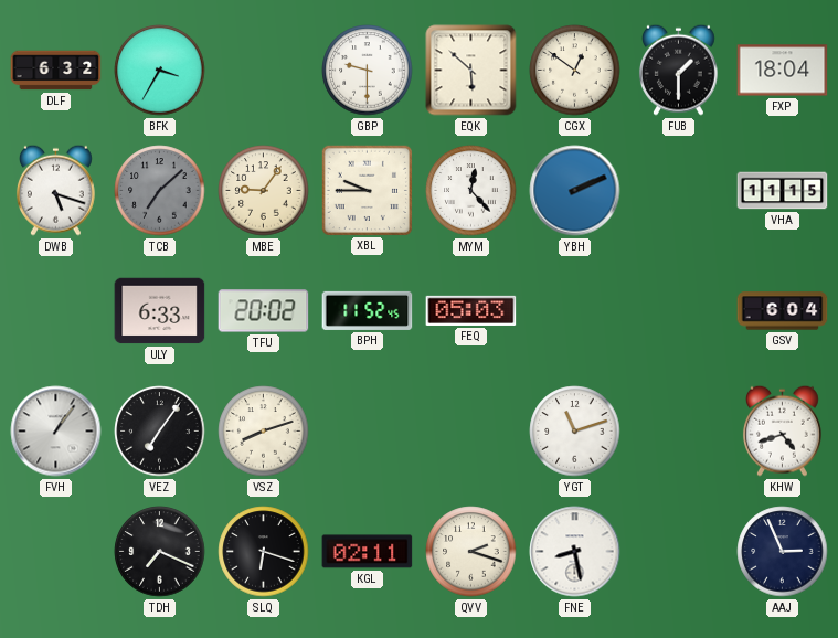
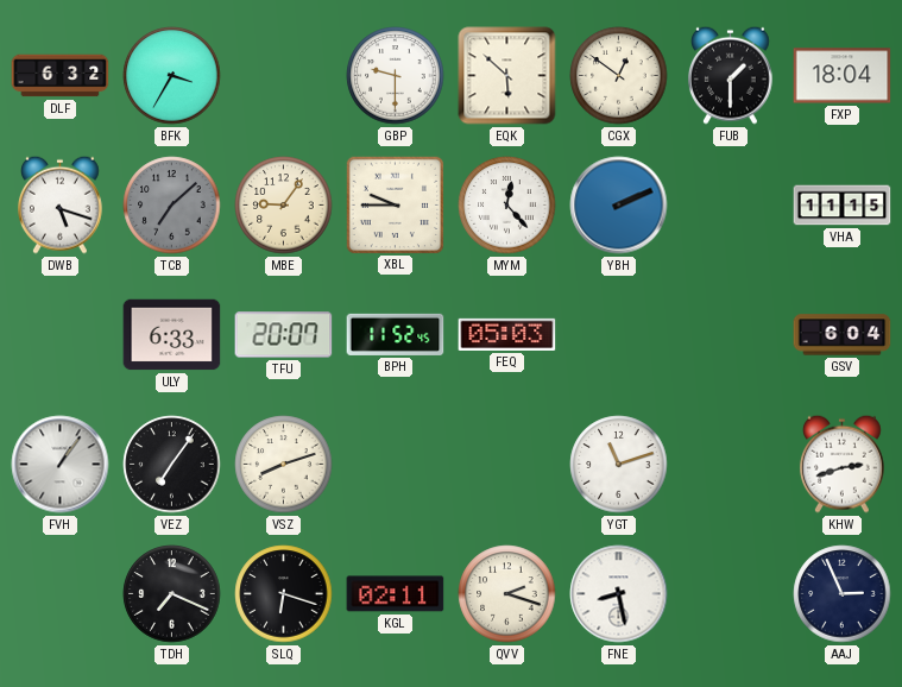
TFU: 20:02 -> 20:07 (284, 335)
KHW: 4:42 -> 2:42 (841, 464)
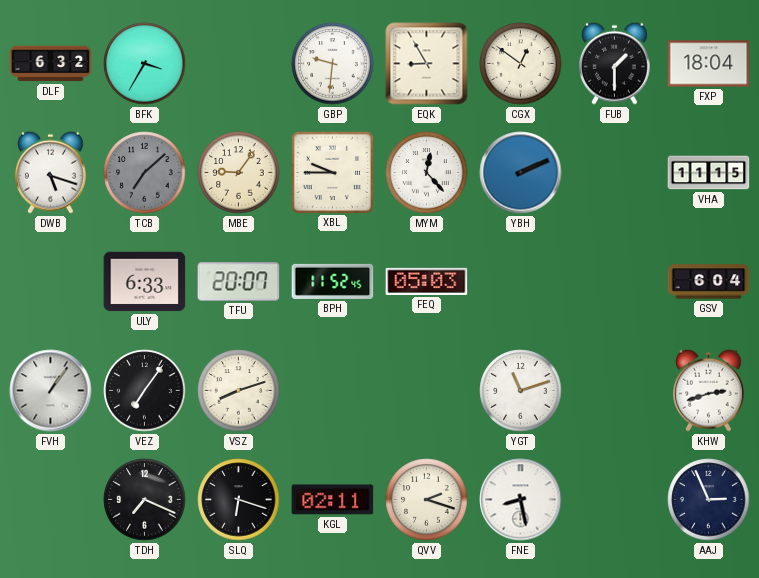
GBP: 9:30 -> 9:31 (333, 64)
EQK: 5:52 -> 8:55 (427, 64)
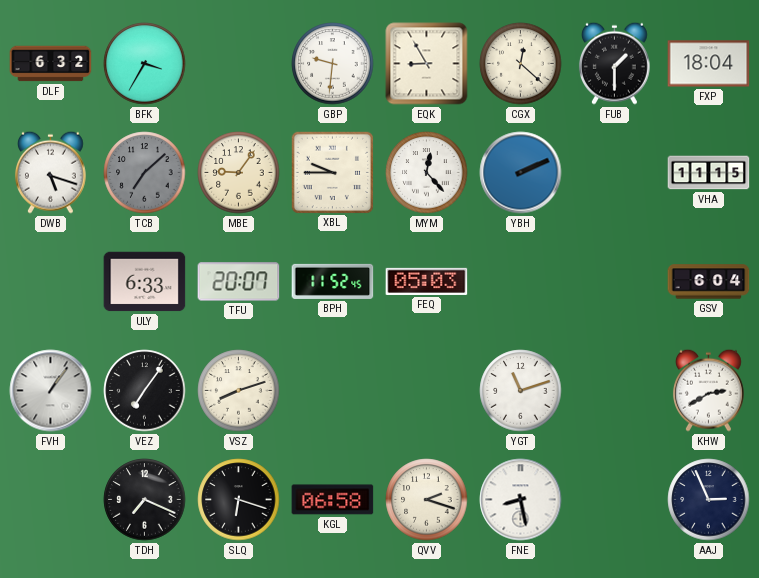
CGX: 12:51 -> 12:22 (521, 64)
KHW: 2:42 -> 2:40 (708, 390)
KGL: 02:11 -> 06:58 (333, 500)
